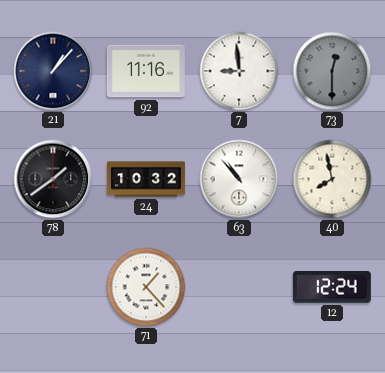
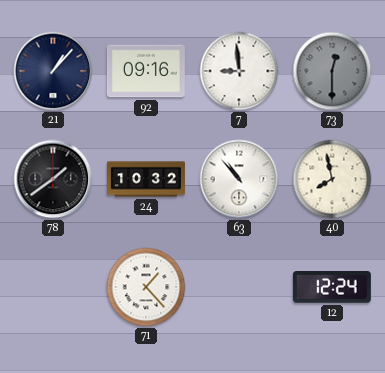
92: 11:16 -> 09:16 (146, 71)
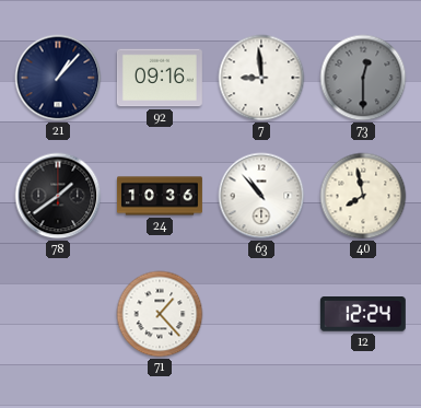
24: 10:32 -> 10:36 (161, 196)
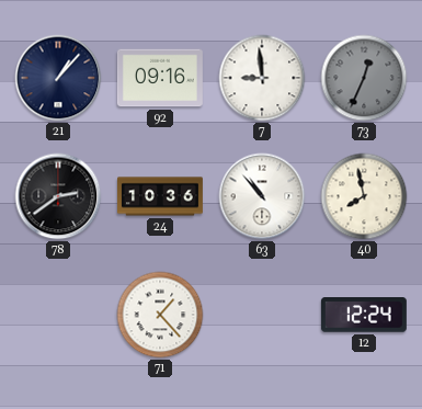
73: 12:30 -> 12:34 (364, 78)
78: 1:39 -> 2:39 (58, 196)
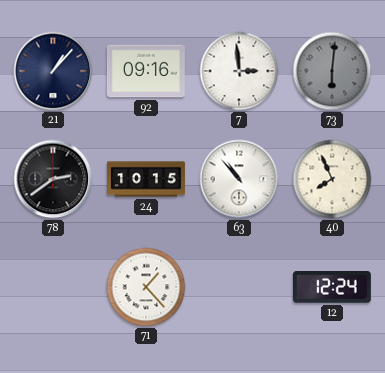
7: 8:59 -> 2:59 (239, 71)
73: 12:34 -> 6:01 (332, 71)
24: 10:36 -> 10:15 (147, 179)
40: 7:58 -> 7:56 (332, 179)
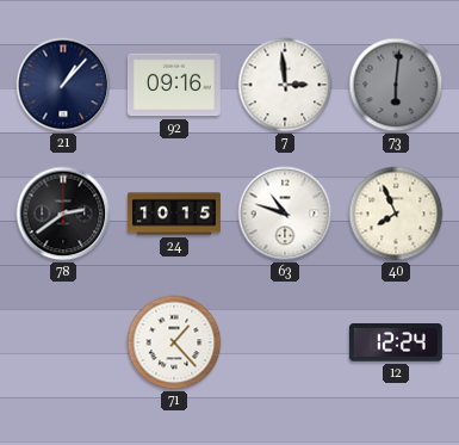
63: 10:53 -> 10:48 (285, 214)
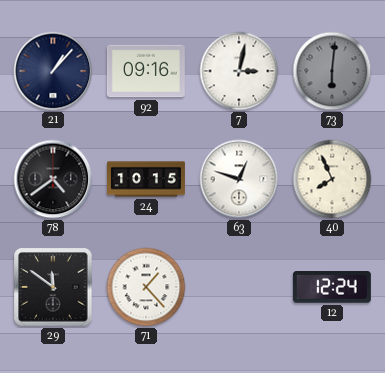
7: 2:59 -> 3:02 (239, 71)
78: 2:39 -> 4:39 (53, 179)
63: 10:48 -> 12:48 (239, 179)
29: none -> 11:51 (53, 287)
